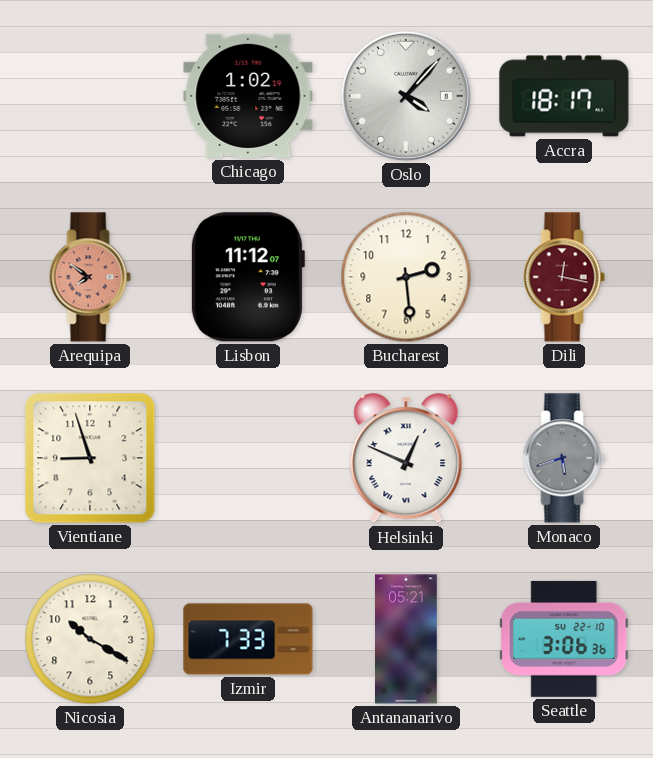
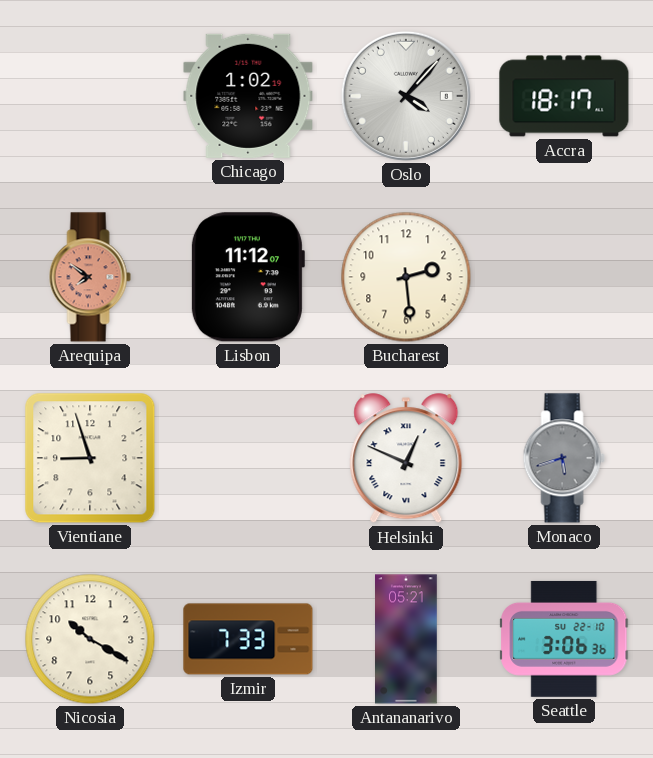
Dili: 12:17 -> none (564, 277)
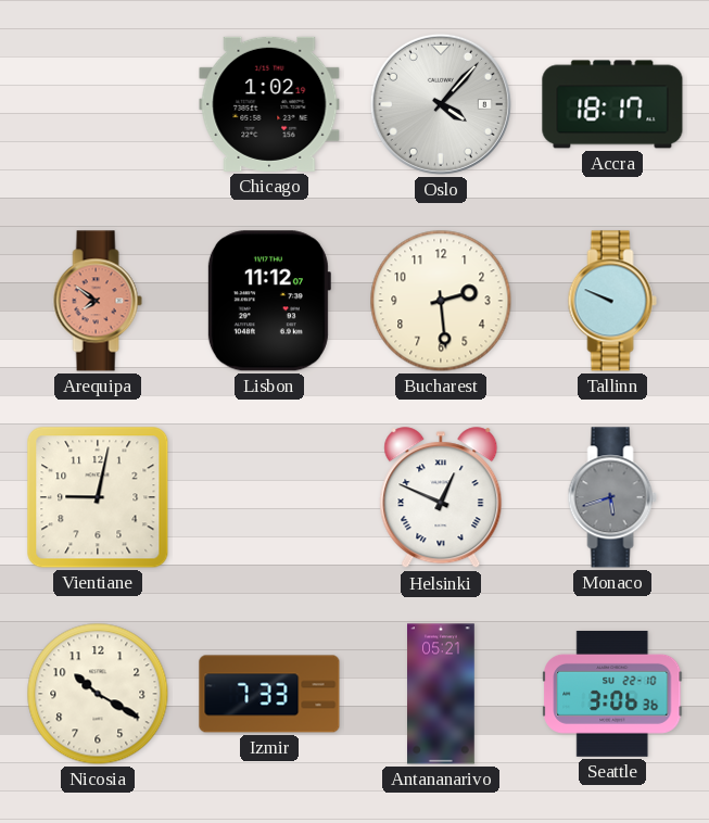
Tallinn: none -> 9:49 (612, 301)
Vientiane: 8:57 -> 9:02 (98, 497)
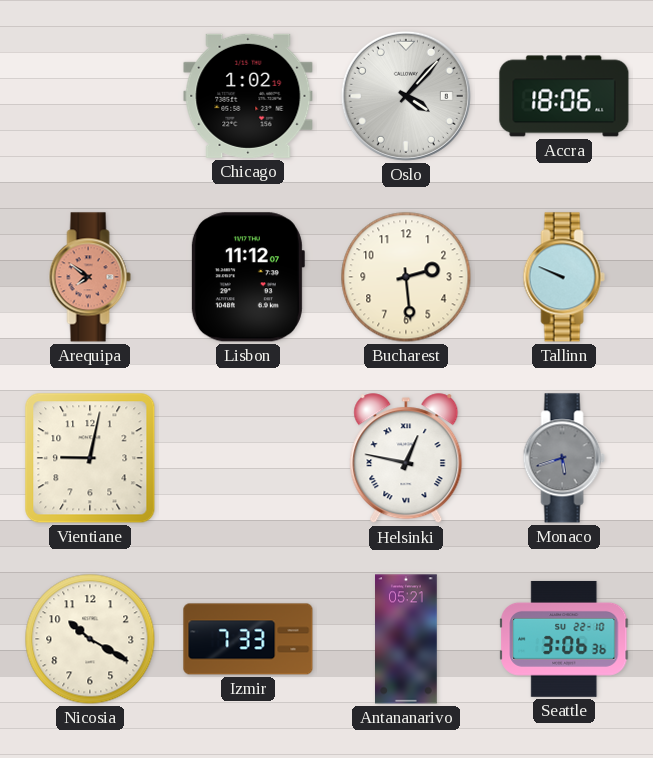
Accra: 18:17 -> 18:06 (564, 96)
Helsinki: 12:49 -> 12:47 (406, 459)
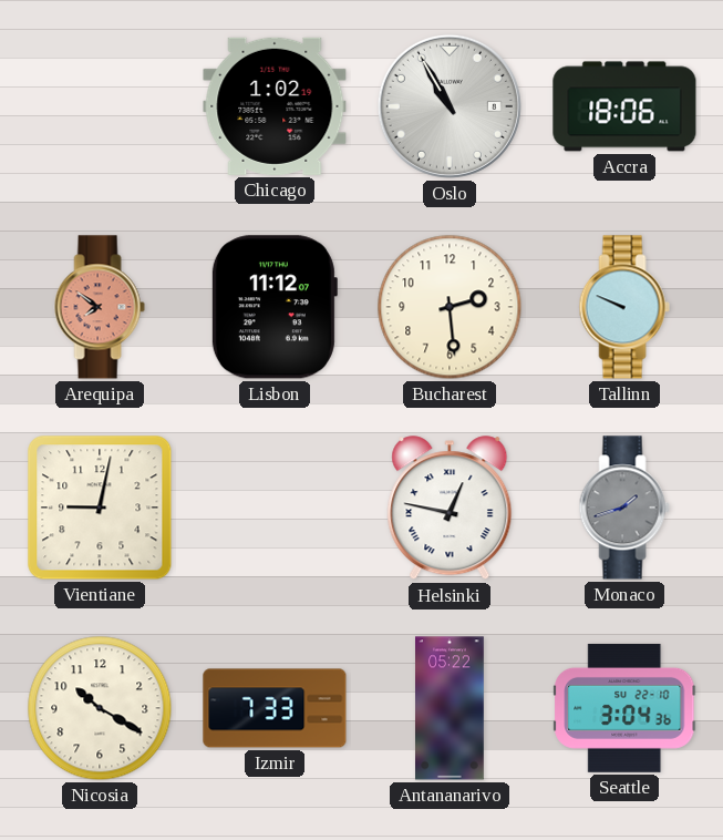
Oslo: 4:07 -> 10:55 (450, 106)
Monaco: 5:42 -> 1:42 (624, 508)
Antananarivo: 05:21 -> 05:22 (451, 708)
Seattle: 3:06 -> 3:04 (624, 708)
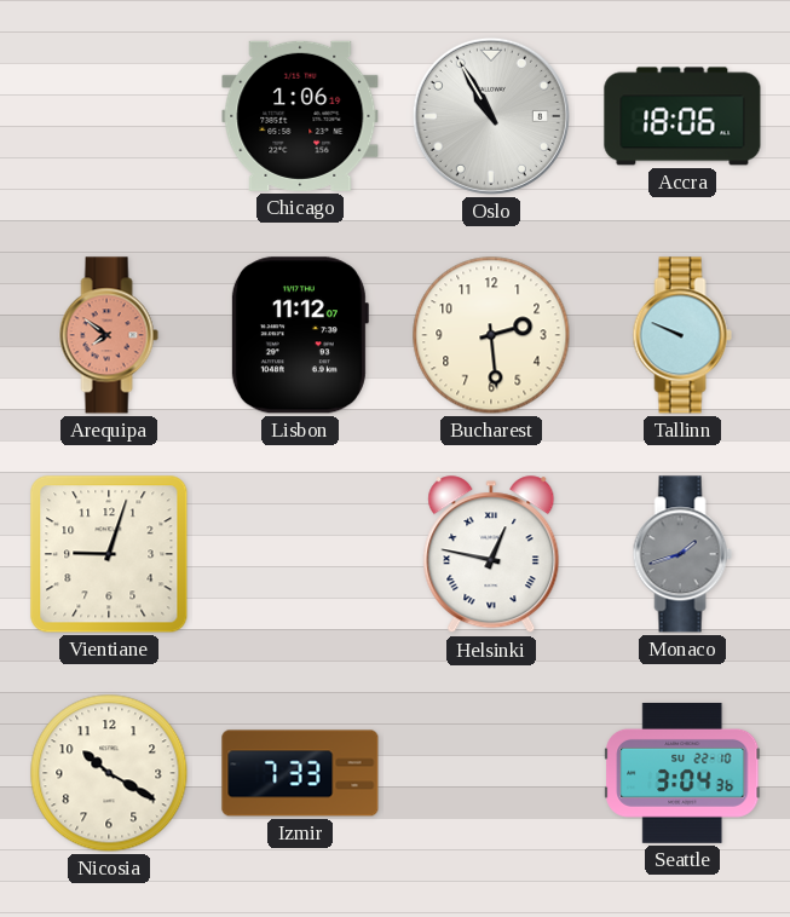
Chicago: 1:02 -> 1:06 (300, 116)
Vientiane: 9:02 -> 9:03 (109, 554)
Antananarivo: 05:22 -> none (451, 708)
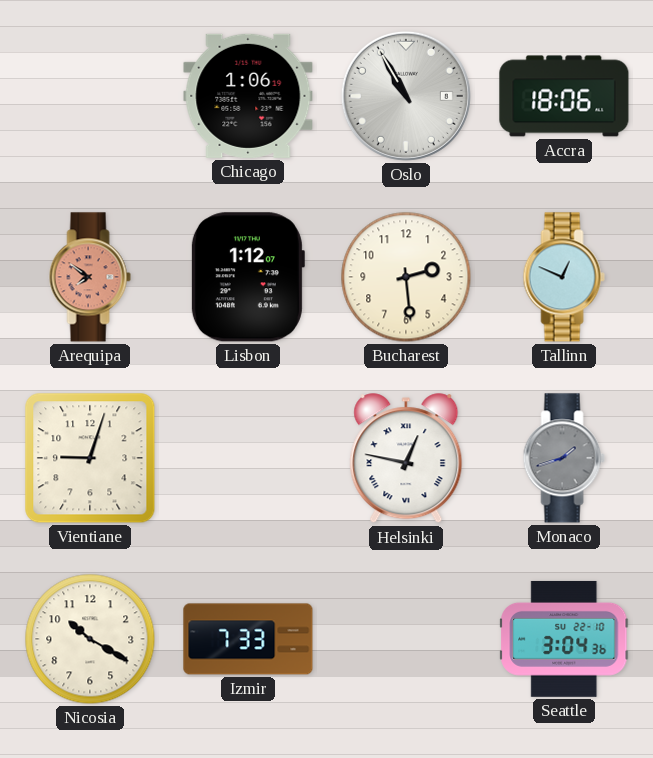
Lisbon: 11:12 -> 1:12 (247, 277)
Tallinn: 9:49 -> 12:49 (564, 277)
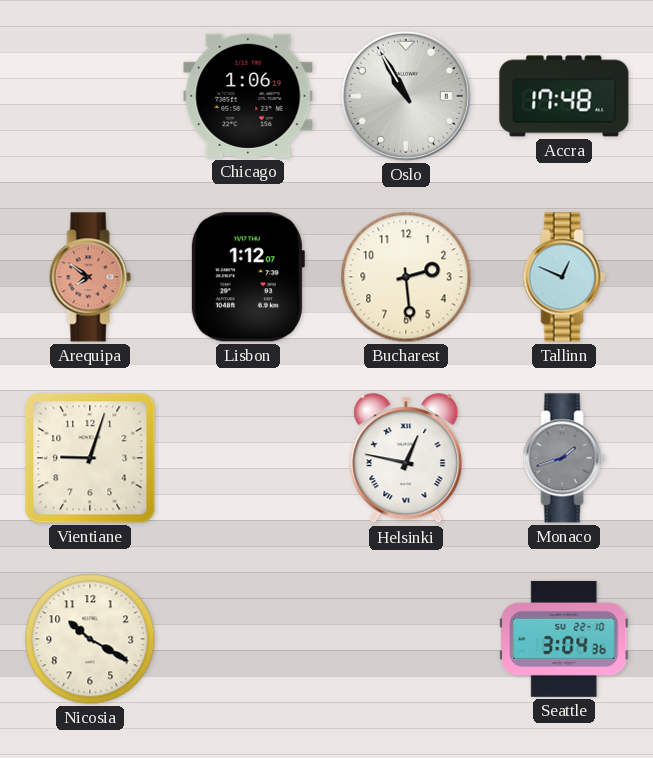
Accra: 18:06 -> 17:48 (564, 96)
Izmir: 7:33 -> none (248, 639)
